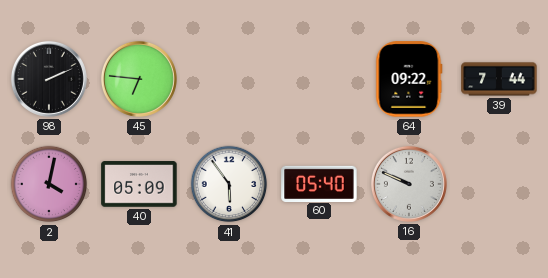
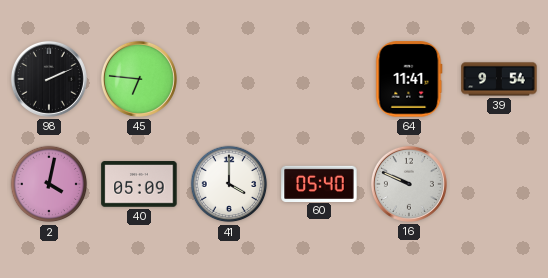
64: 09:22 -> 11:41 (409, 79)
39: 7:44 -> 9:54 (499, 79)
41: 5:54 -> 4:00 (229, 184)
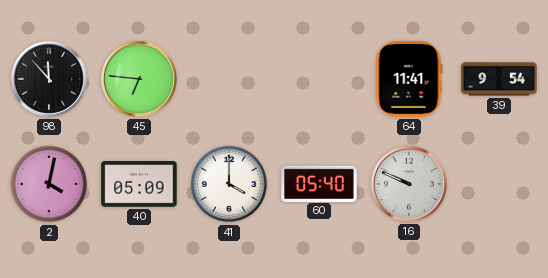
98: 2:11 -> 11:53 (49, 79)
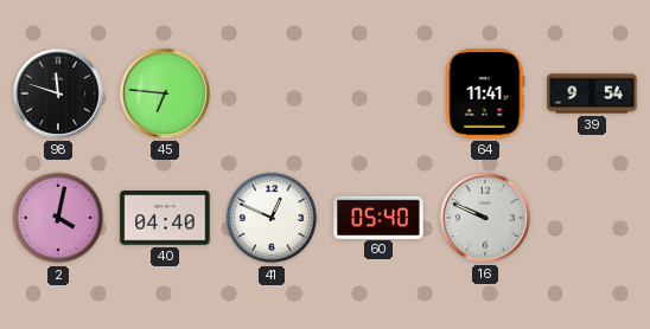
98: 11:53 -> 11:48 (58, 93)
40: 05:09 -> 04:40 (165, 218)
41: 4:00 -> 12:49 (272, 218)
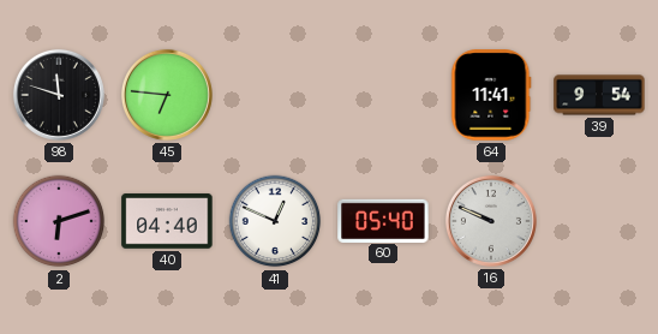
2: 4:02 -> 6:12 (59, 221)
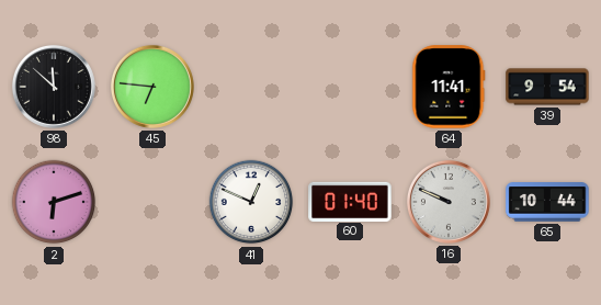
98: 11:48 -> 11:52 (54, 87)
40: 04:40 -> none (167, 221)
60: 05:40 -> 01:40 (350, 201)
65: none -> 10:44 (547, 202)
